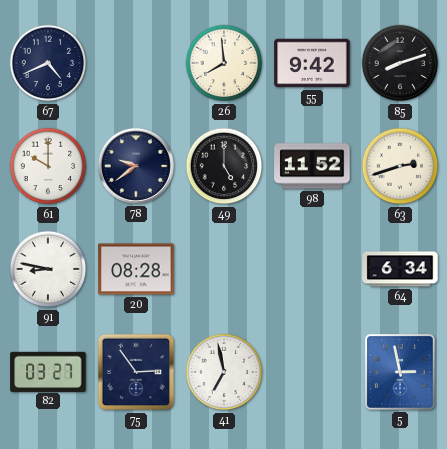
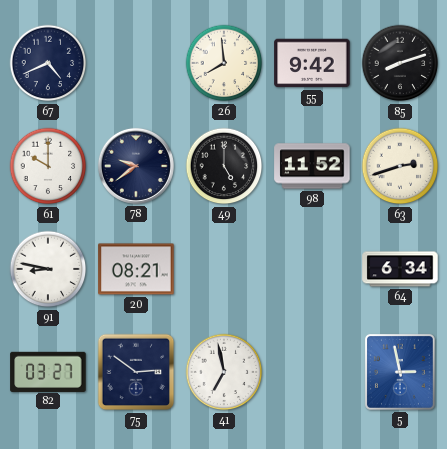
20: 08:28 -> 08:21 (136, 269)
75: 2:54 -> 2:51 (136, 372)
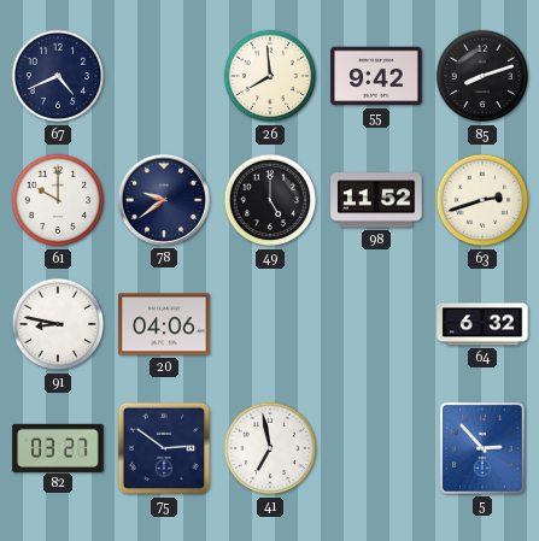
20: 08:21 -> 04:06 (164, 324)
64: 6:34 -> 6:32 (482, 324)
5: 2:58 -> 2:53 (482, 448)
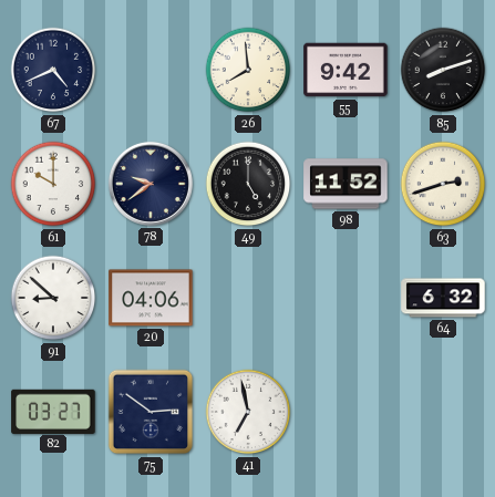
91: 8:47 -> 8:52 (53, 298)
5: 2:53 -> none (482, 448)
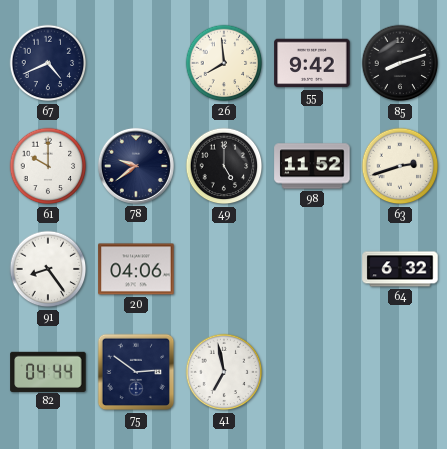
91: 8:52 -> 8:24 (48, 269)
82: 03:27 -> 04:44 (48, 371)
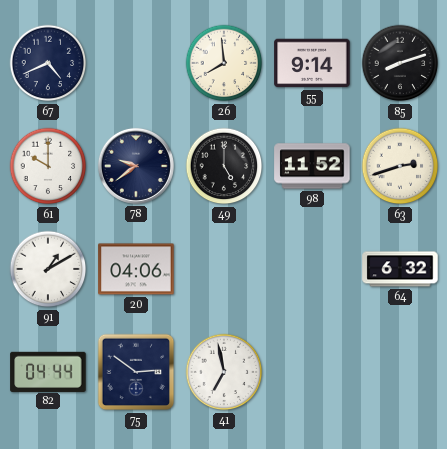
55: 9:42 -> 9:14 (312, 63)
91: 8:24 -> 1:10 (48, 269)
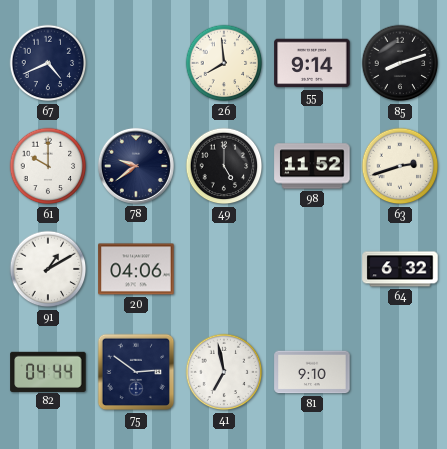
81: none -> 9:10 (312, 372)
